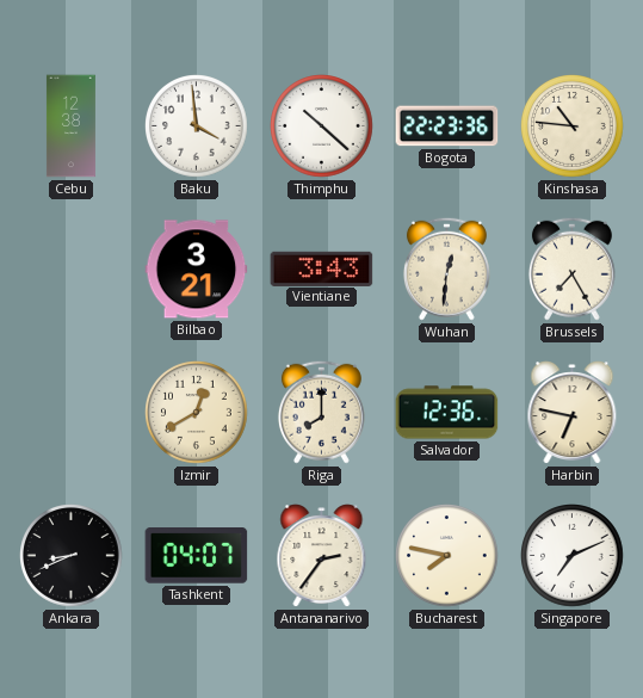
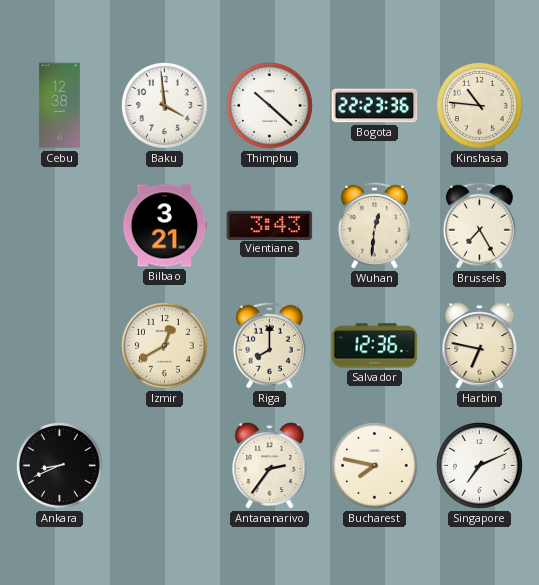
Tashkent: 04:07 -> none (197, 556)
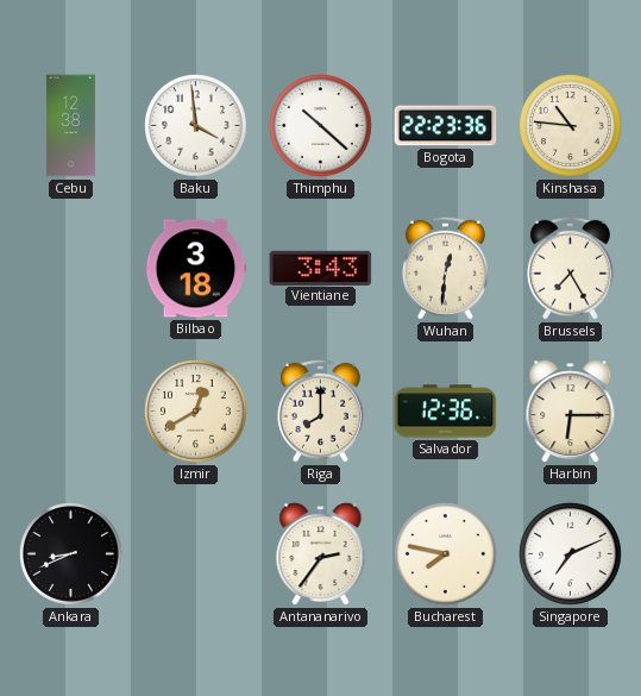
Bilbao: 3:21 -> 3:18 (196, 269)
Harbin: 6:47 -> 6:15 (571, 412)
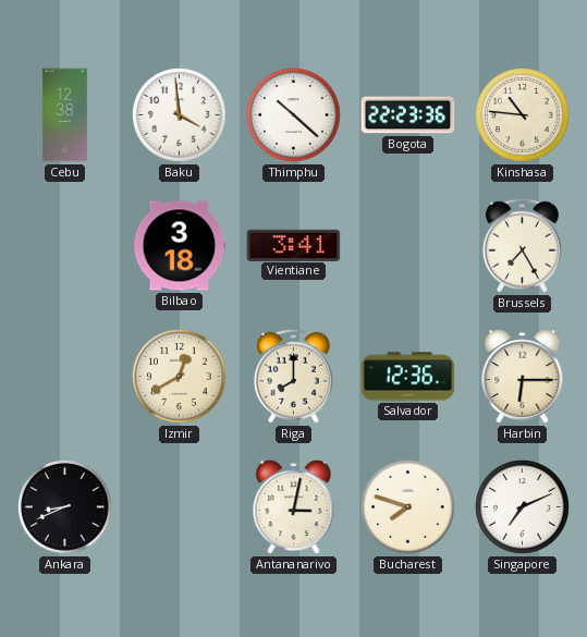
Vientiane: 3:43 -> 3:41 (294, 245)
Wuhan: 12:31 -> none (445, 268)
Antananarivo: 2:36 -> 3:02 (294, 507)
Bucharest: 7:47 -> 7:48 (408, 507)
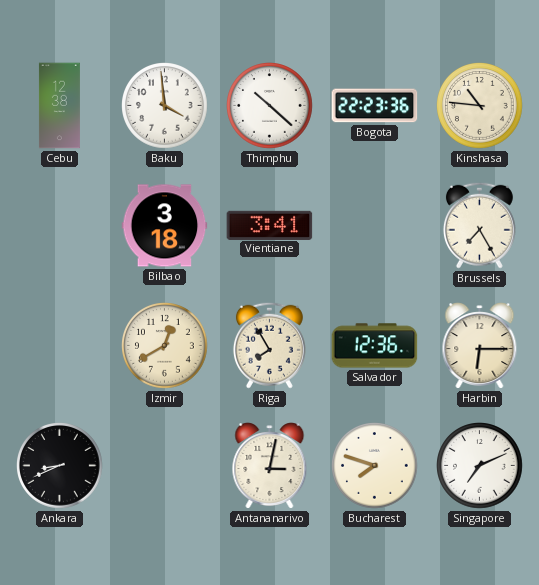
Riga: 8:00 -> 7:55 (269, 345)
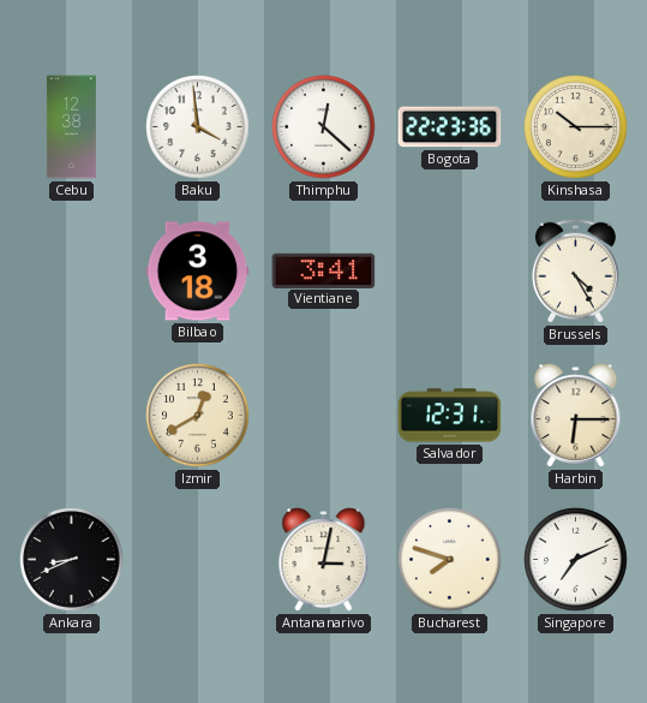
Thimphu: 10:22 -> 12:22 (324, 127)
Kinshasa: 10:46 -> 10:15 (576, 127)
Brussels: 7:25 -> 4:25 (575, 270)
Riga: 7:55 -> none (269, 345)
Salvador: 12:36 -> 12:31 (450, 416)
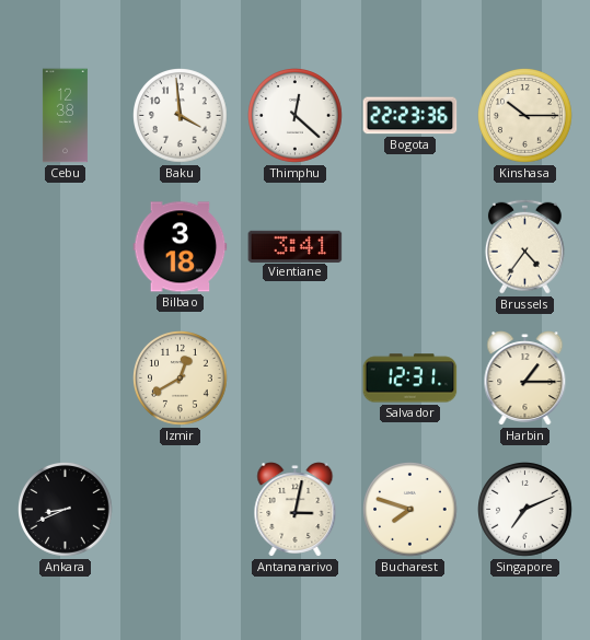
Brussels: 4:25 -> 4:36 (524, 246)
Harbin: 6:15 -> 1:15 (525, 379)
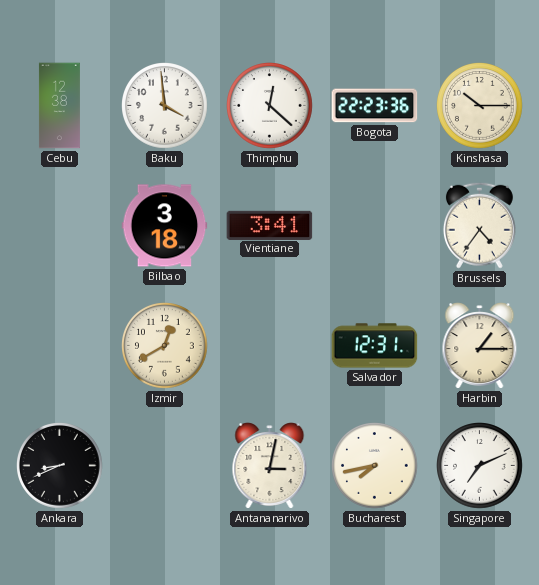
Bucharest: 7:48 -> 7:43 (375, 466)
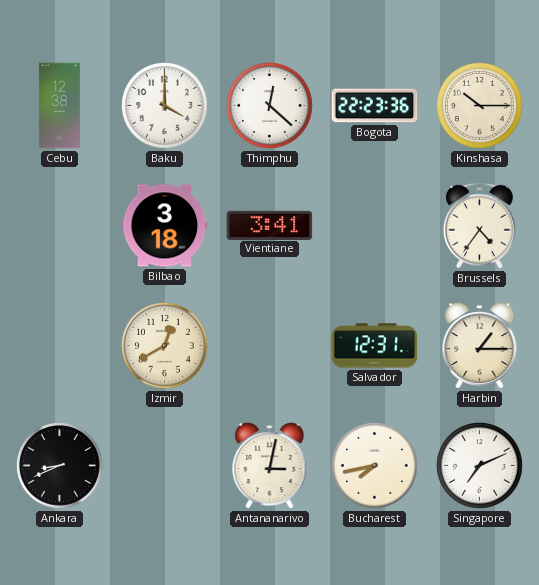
Baku: 3:59 -> 4:00 (165, 106)
